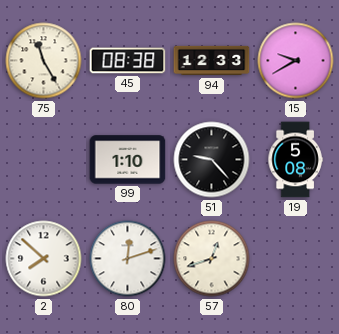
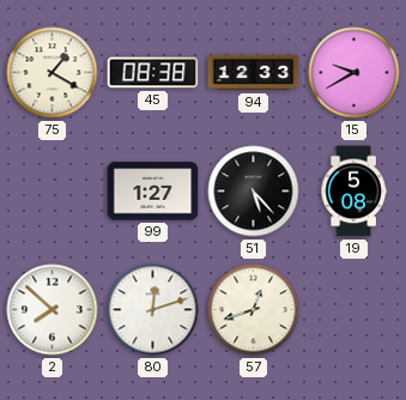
75: 11:25 -> 1:20 (53, 73)
99: 1:10 -> 1:27 (153, 192)
51: 9:23 -> 5:23 (254, 192)
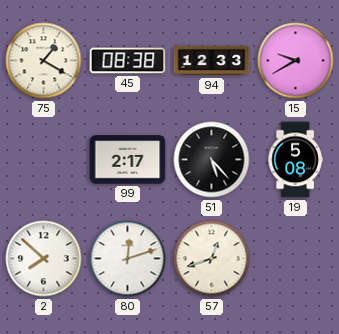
99: 1:27 -> 2:17 (128, 160)
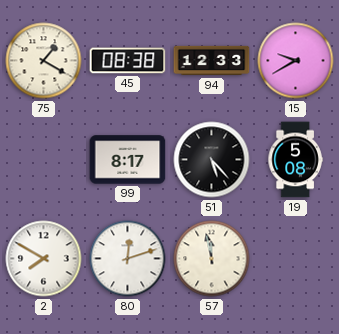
99: 2:17 -> 8:17 (128, 160)
2: 7:52 -> 7:50 (44, 259)
57: 12:42 -> 11:58 (212, 259)
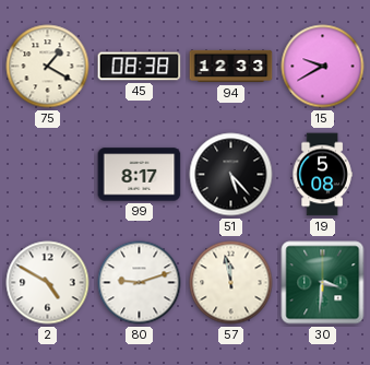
2: 7:50 -> 4:50 (48, 283)
80: 12:12 -> 9:12 (140, 283)
30: none -> 3:31 (323, 283)
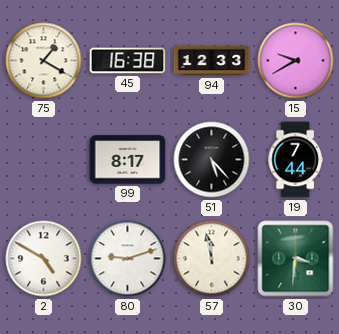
45: 08:38 -> 16:38 (128, 61)
19: 5:08 -> 7:44 (295, 160)
